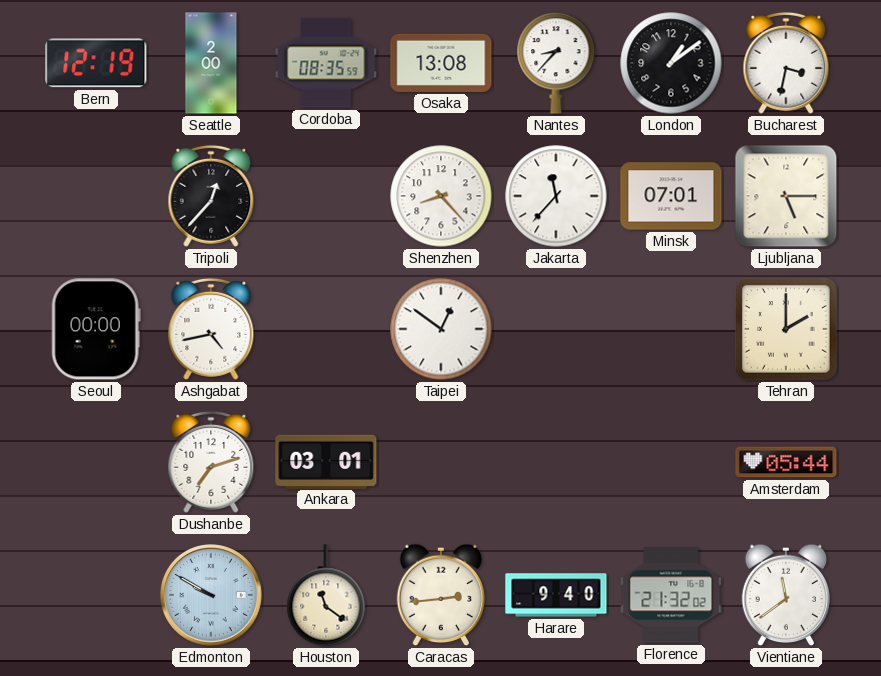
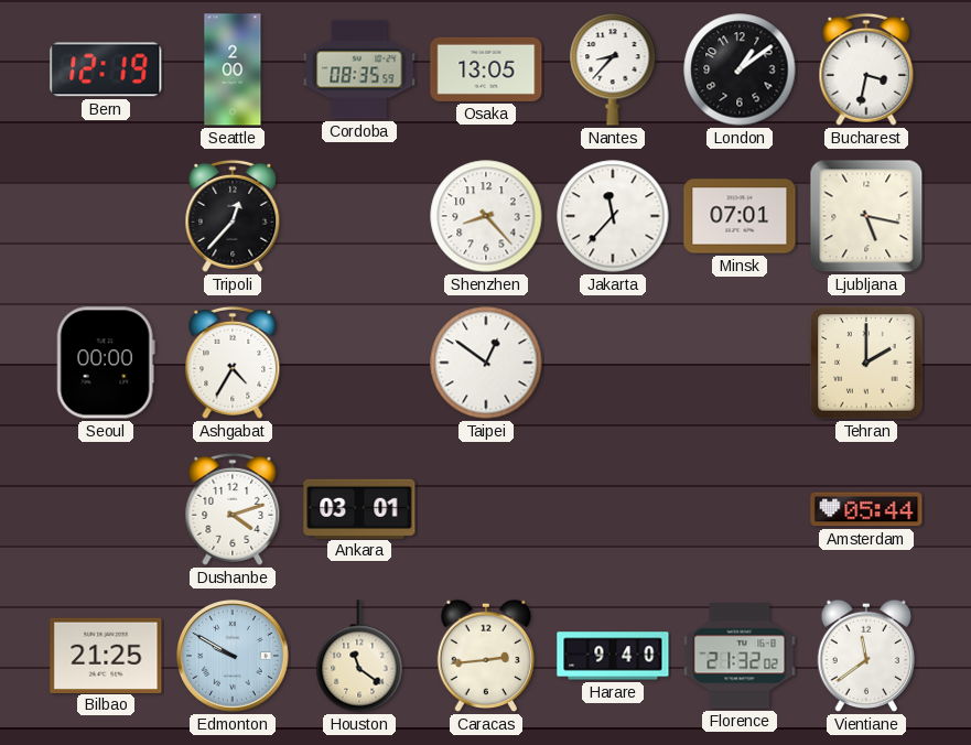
Osaka: 13:08 -> 13:05 (486, 69)
Ljubljana: 5:15 -> 5:17 (866, 216)
Ashgabat: 4:43 -> 4:35 (233, 363)
Dushanbe: 7:12 -> 4:12 (233, 509)
Bilbao: none -> 21:25 (106, 655)
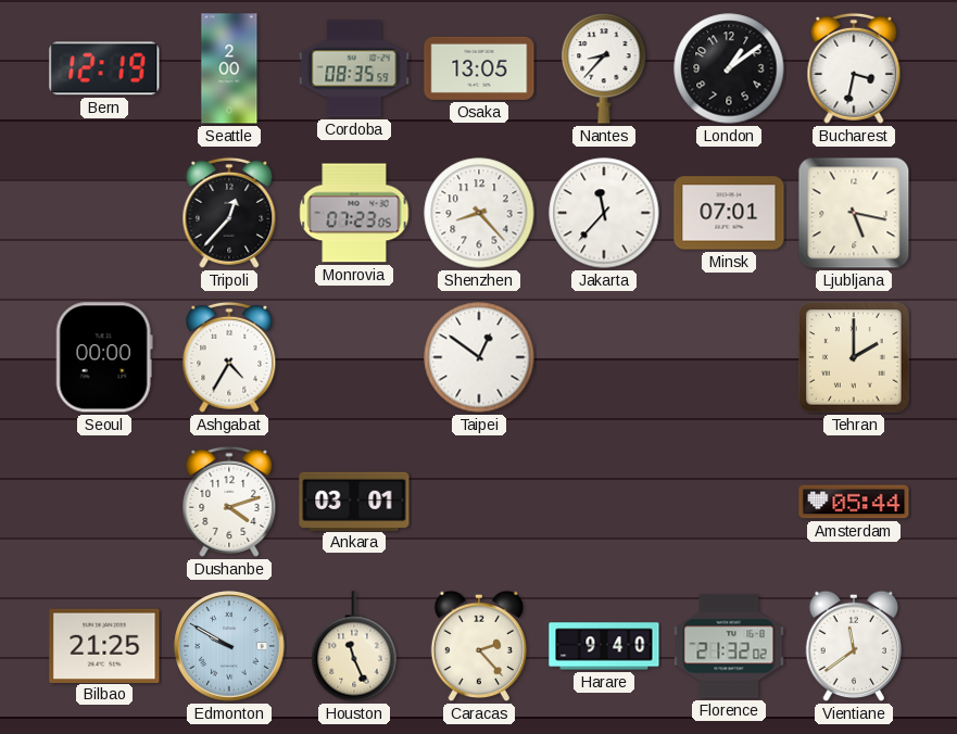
Monrovia: none -> 07:23 (354, 213)
Houston: 11:21 -> 11:26 (354, 646)
Caracas: 2:44 -> 2:23 (479, 646)
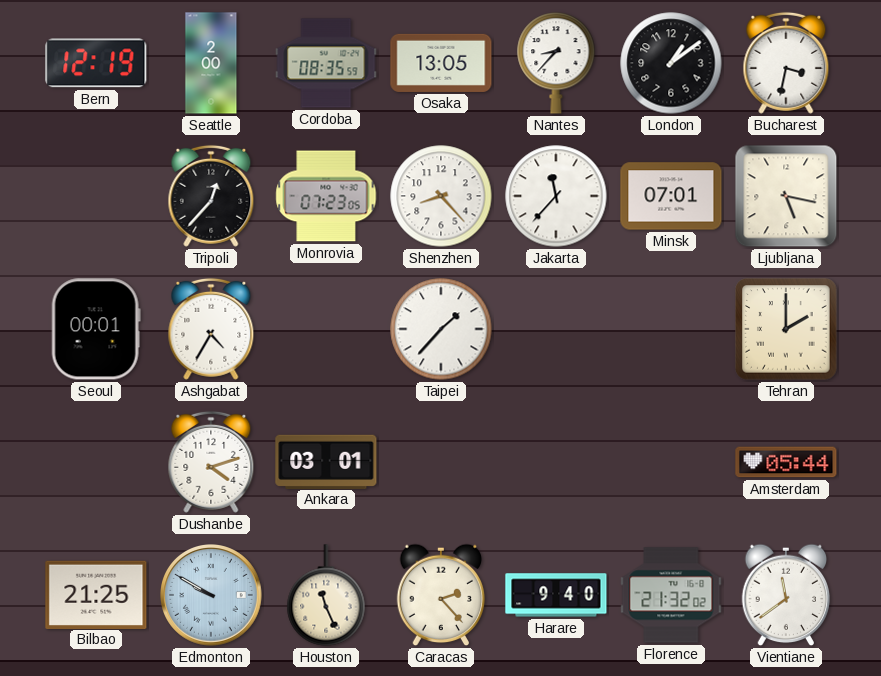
Seoul: 00:00 -> 00:01 (96, 329)
Taipei: 12:51 -> 1:37 (441, 329)
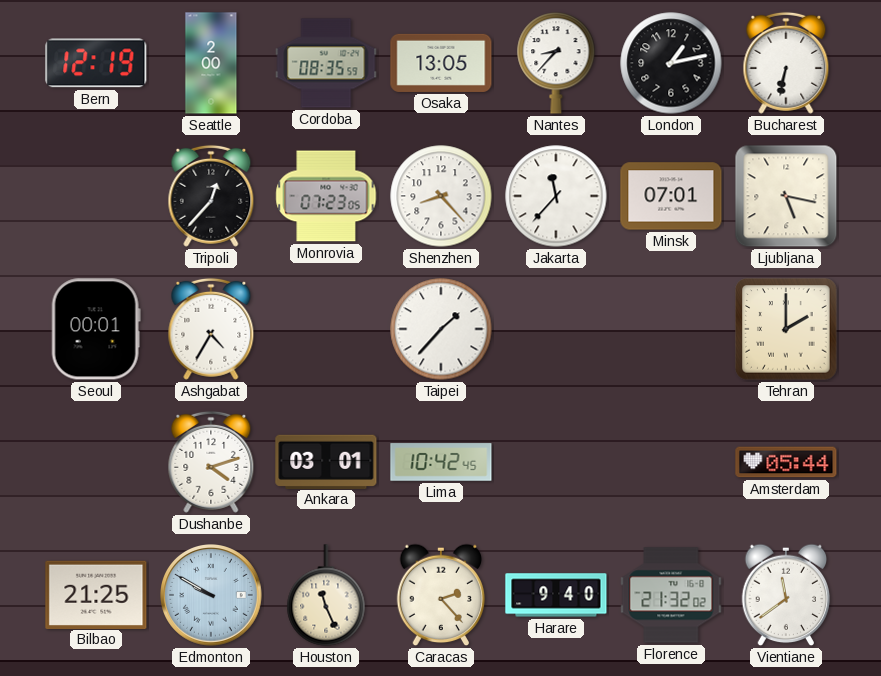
London: 1:09 -> 1:13 (671, 63)
Bucharest: 3:32 -> 6:32 (786, 63)
Lima: none -> 10:42 (441, 462)
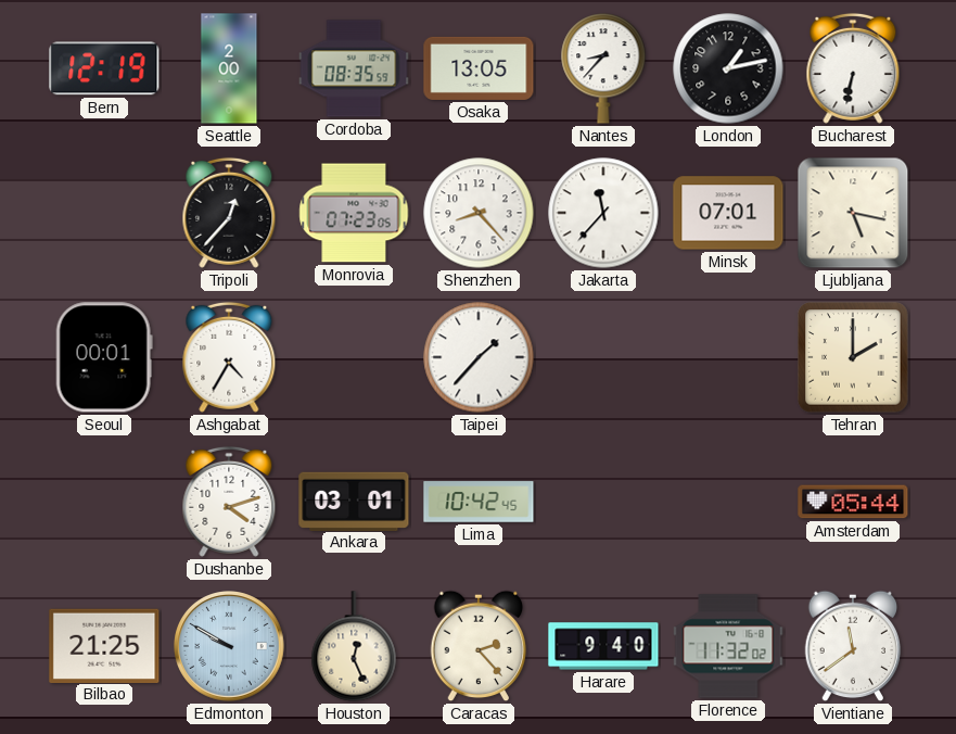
Houston: 11:26 -> 12:26 (354, 646)
Florence: 21:32 -> 11:32 (728, 646)
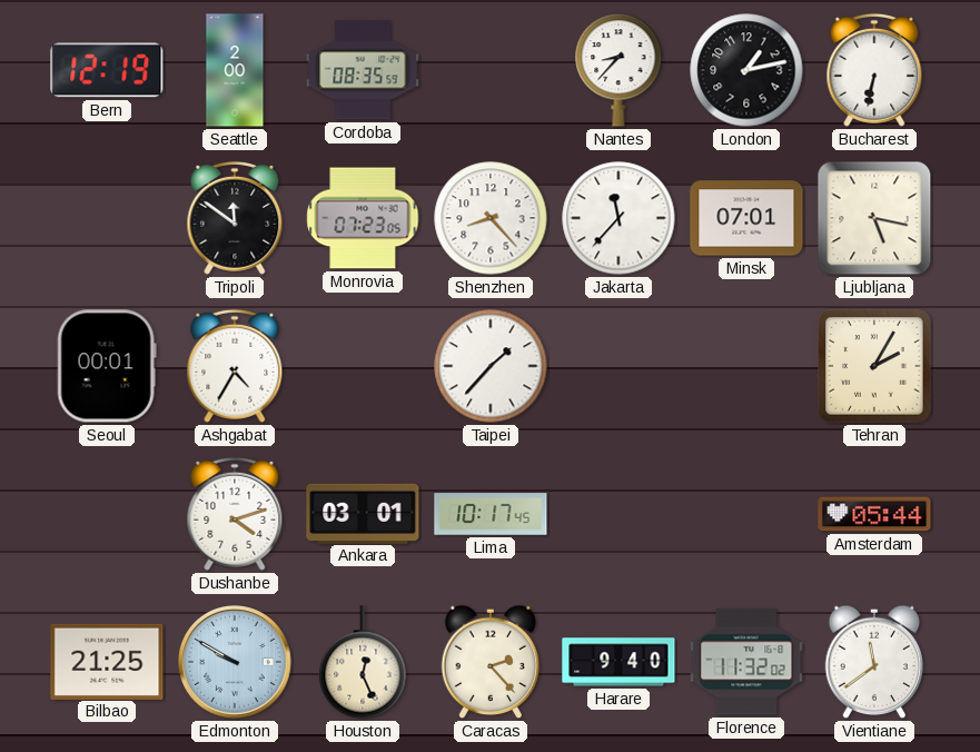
Osaka: 13:05 -> none (479, 68)
Tripoli: 12:37 -> 11:51 (235, 218)
Tehran: 2:00 -> 2:05 (874, 366)
Lima: 10:42 -> 10:17 (491, 514)
